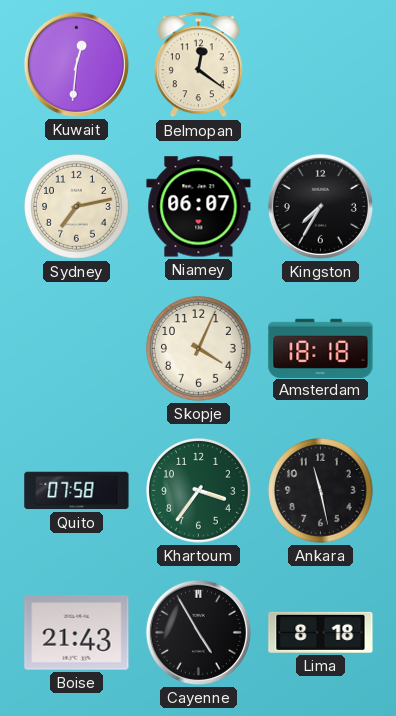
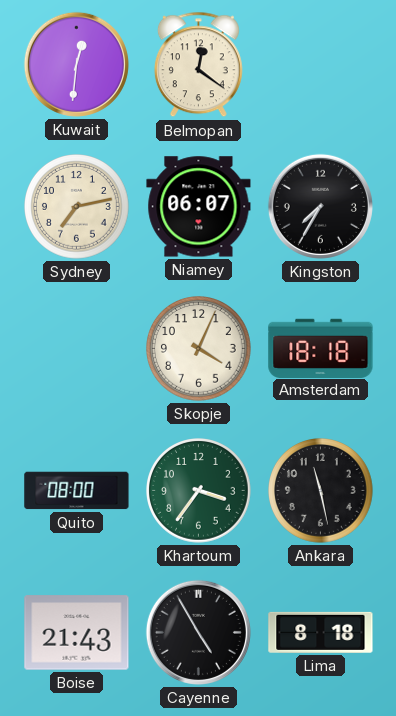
Quito: 07:58 -> 08:00 (77, 491)
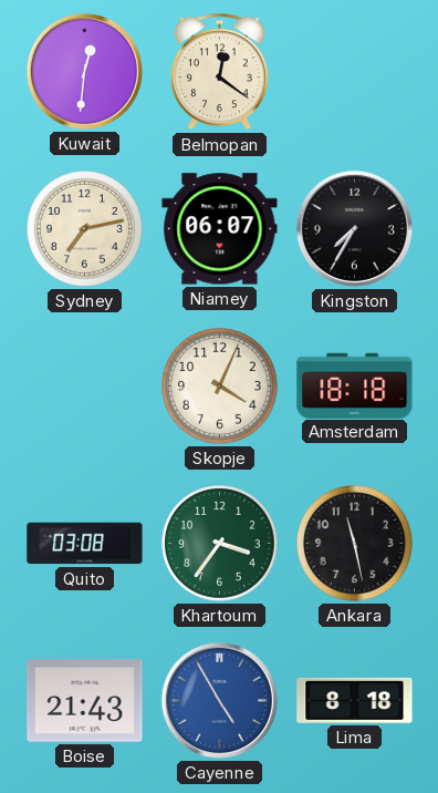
Quito: 08:00 -> 03:08 (85, 544)
Cayenne dial: black -> blue (219, 700)
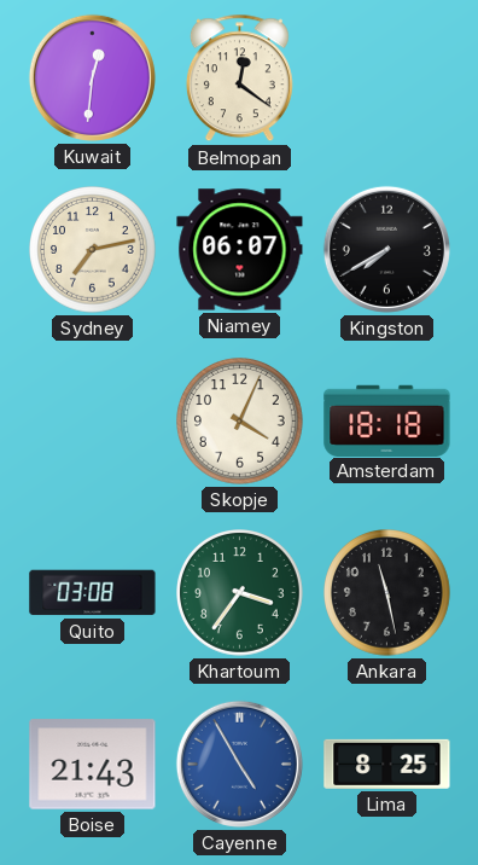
Kingston: 7:35 -> 7:40 (386, 249)
Lima: 8:18 -> 8:25 (387, 764)
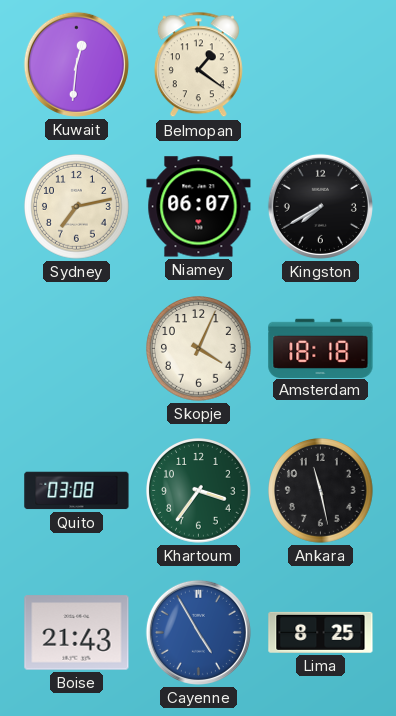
Belmopan: 12:21 -> 1:21 (198, 65)
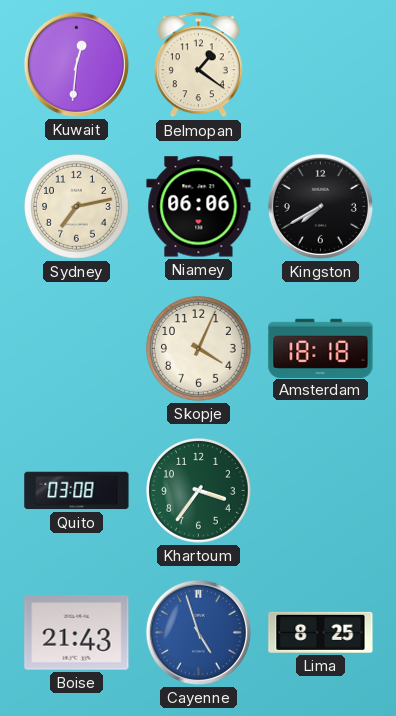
Niamey: 06:07 -> 06:06 (199, 207)
Ankara: 11:28 -> none (321, 491)
Cayenne: 4:55 -> 4:57 (198, 632)
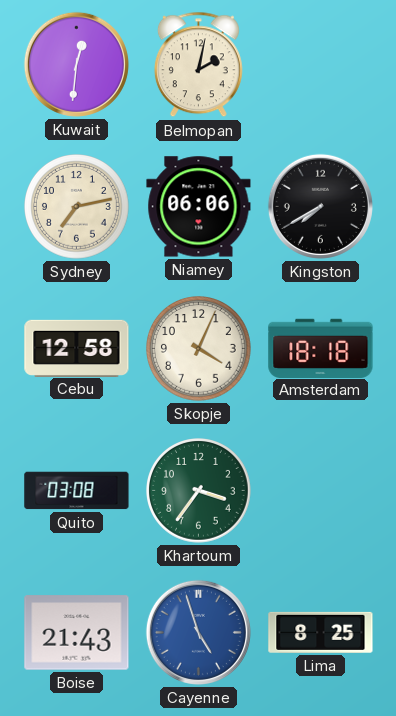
Belmopan: 1:21 -> 2:02 (198, 65)
Cebu: none -> 12:58 (77, 348)
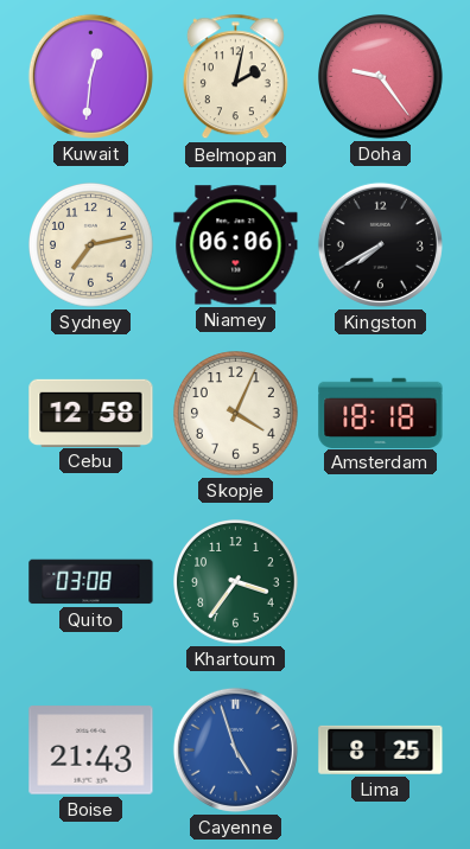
Doha: none -> 9:24 (381, 77)
